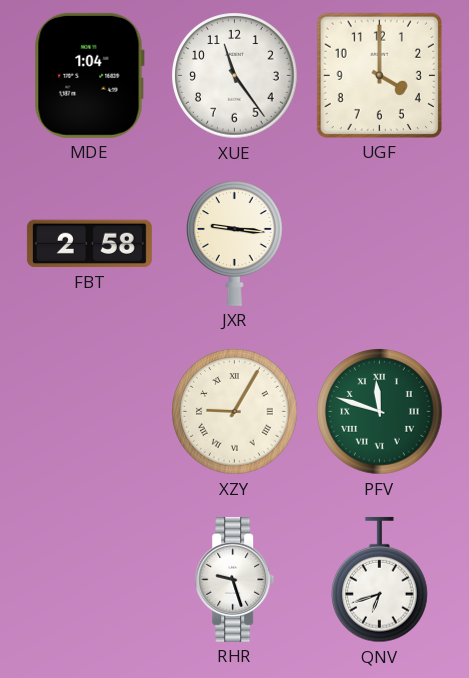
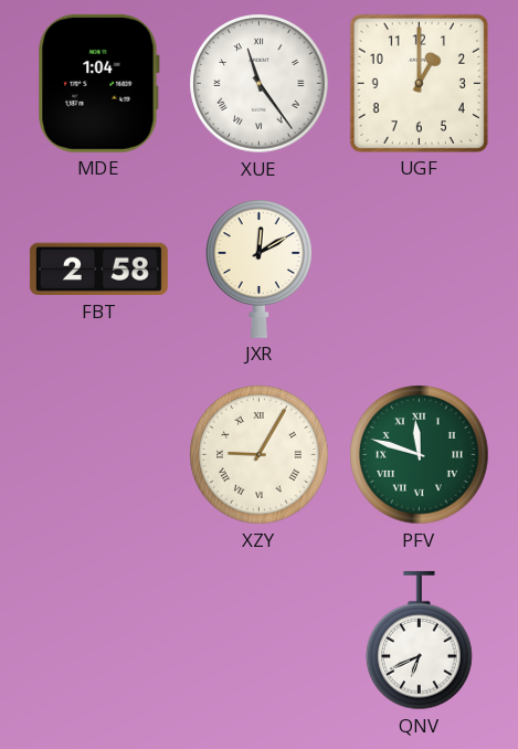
XUE numerals: Arabic -> Roman (260, 84)
UGF: 4:00 -> 1:00 (419, 83)
JXR: 9:16 -> 12:10 (260, 268)
RHR: 9:27 -> none (235, 579)
QNV: 6:42 -> 6:41 (420, 641)
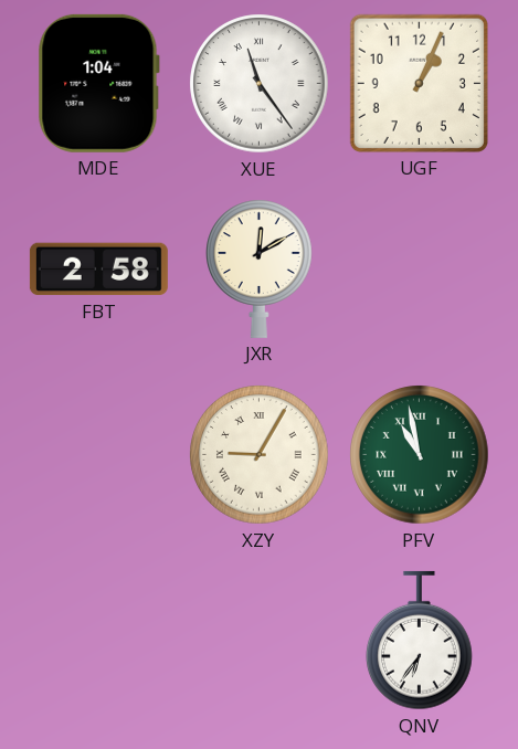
UGF: 1:00 -> 1:04 (419, 83)
PFV: 11:48 -> 10:58 (420, 455)
QNV: 6:41 -> 6:36 (420, 641)
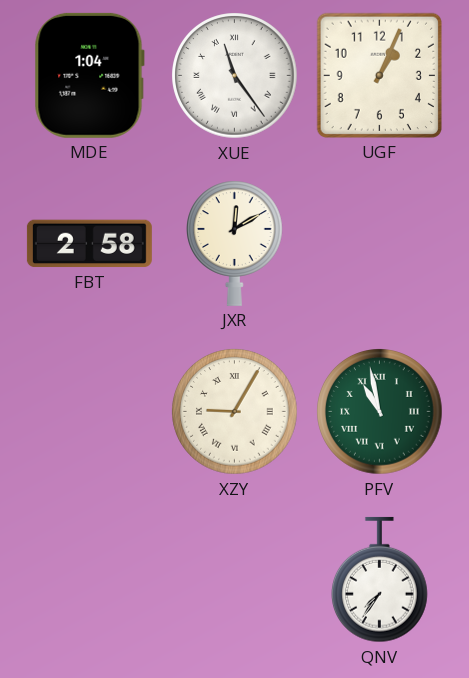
QNV: 6:36 -> 7:36 (380, 580)
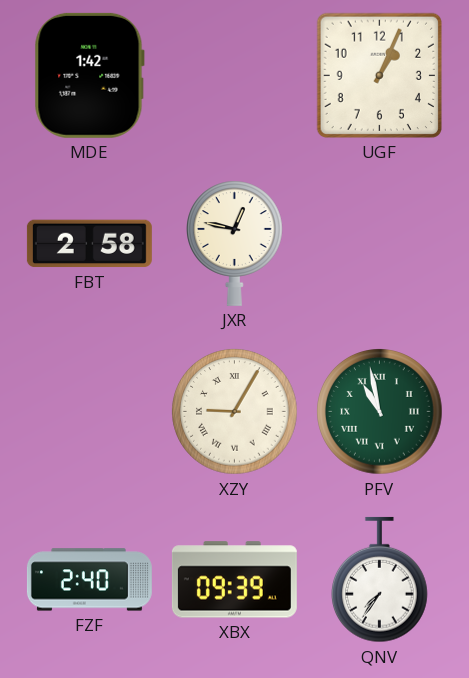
MDE: 1:04 -> 1:42 (89, 75)
XUE: 11:24 -> none (235, 76)
JXR: 12:10 -> 12:47 (235, 243)
FZF: none -> 2:40 (89, 580)
XBX: none -> 09:39 (234, 580)
